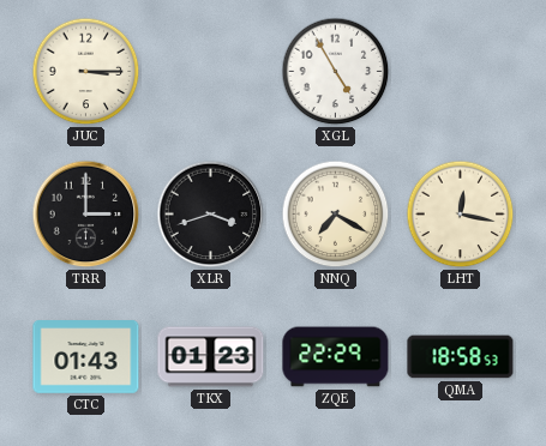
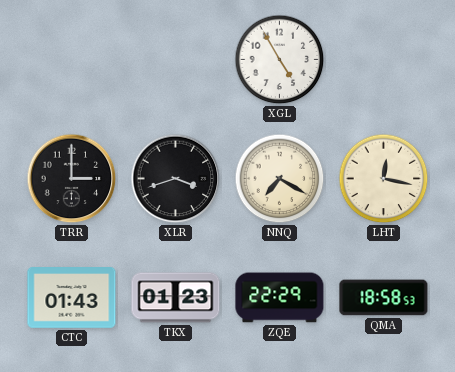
JUC: 3:15 -> none (86, 72)
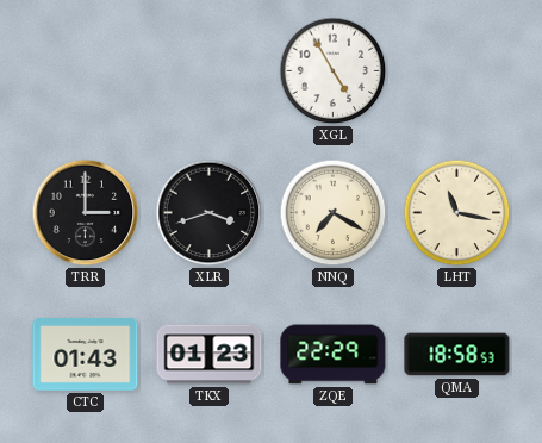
LHT: 12:17 -> 11:17 (457, 213)
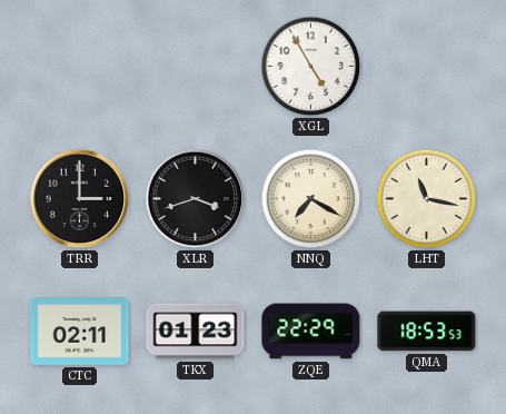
CTC: 01:43 -> 02:11 (80, 332)
QMA: 18:58 -> 18:53 (427, 332)
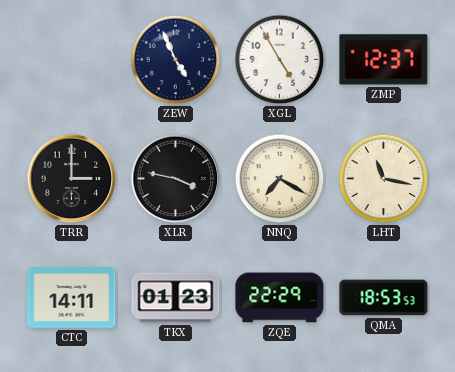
ZEW: none -> 4:56 (176, 60)
ZMP: none -> 12:37 (384, 60)
XLR: 3:42 -> 3:47 (176, 179)
CTC: 02:11 -> 14:11 (72, 298)
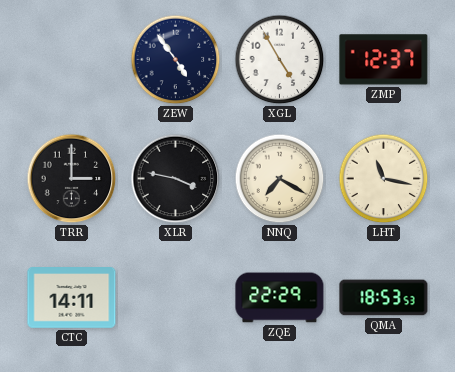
ZEW: 4:56 -> 4:54 (176, 60)
TKX: 01:23 -> none (176, 298)
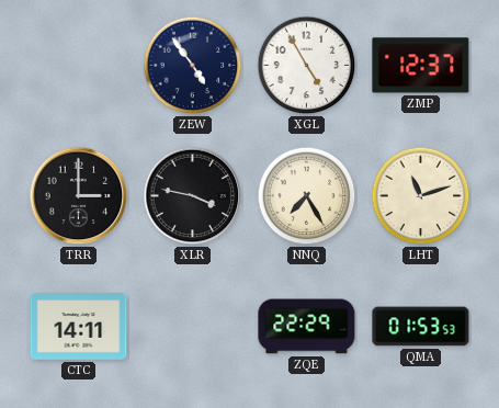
NNQ: 7:20 -> 7:25 (307, 196)
LHT: 11:17 -> 11:12 (421, 196)
QMA: 18:53 -> 01:53 (421, 327)
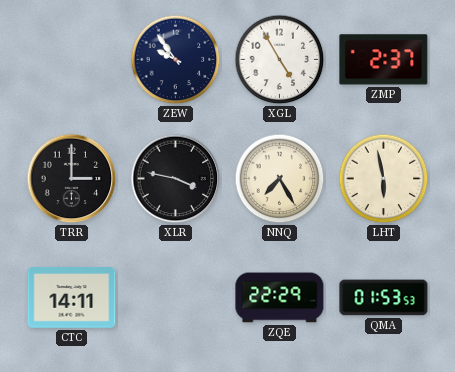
ZEW: 4:54 -> 9:54 (176, 60)
ZMP: 12:37 -> 2:37 (384, 60)
LHT: 11:12 -> 5:58 (384, 179)
